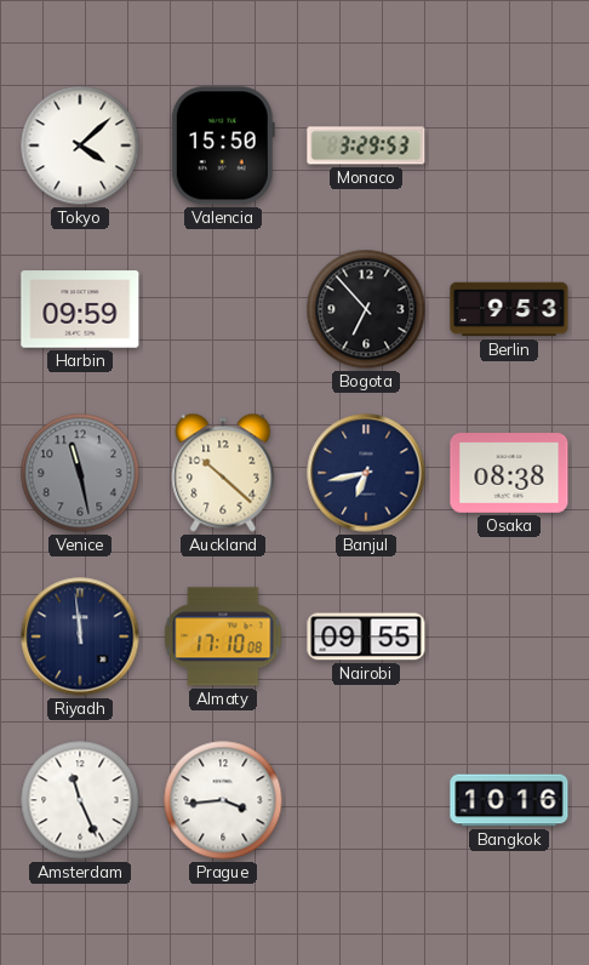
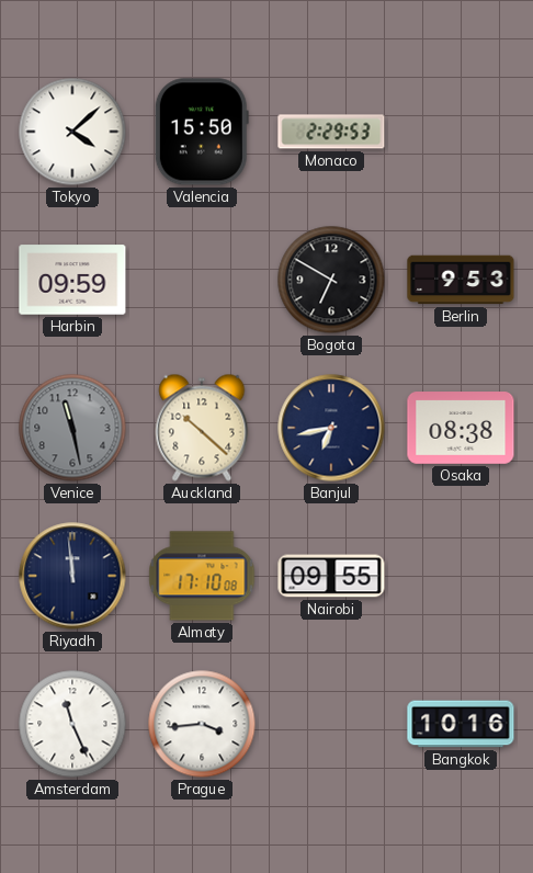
Monaco: 3:29 -> 2:29 (331, 132)
Bogota: 6:53 -> 6:50 (331, 280)
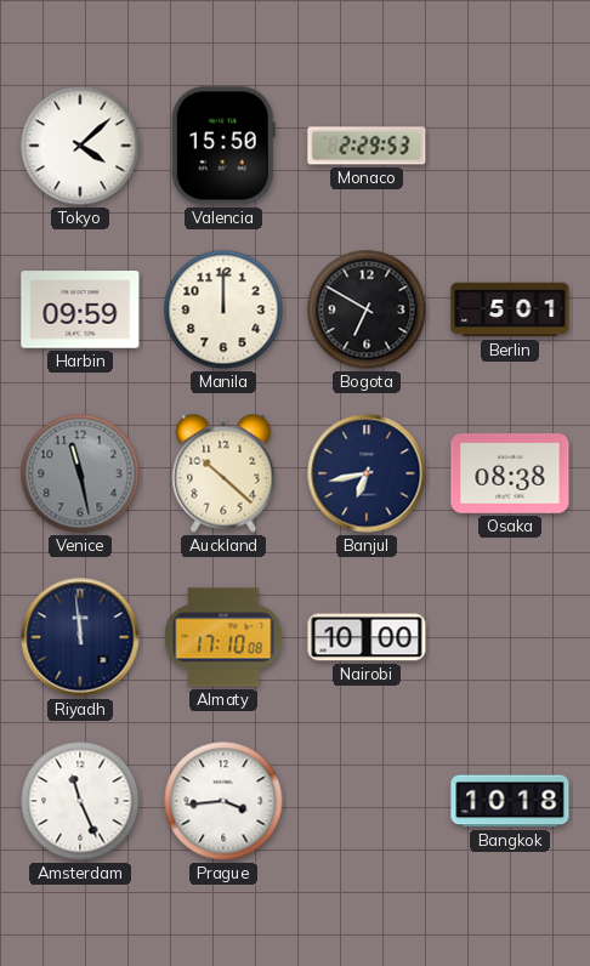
Manila: none -> 12:00 (223, 309)
Berlin: 9:53 -> 5:01 (510, 309)
Nairobi: 09:55 -> 10:00 (367, 637)
Bangkok: 10:16 -> 10:18 (510, 801)
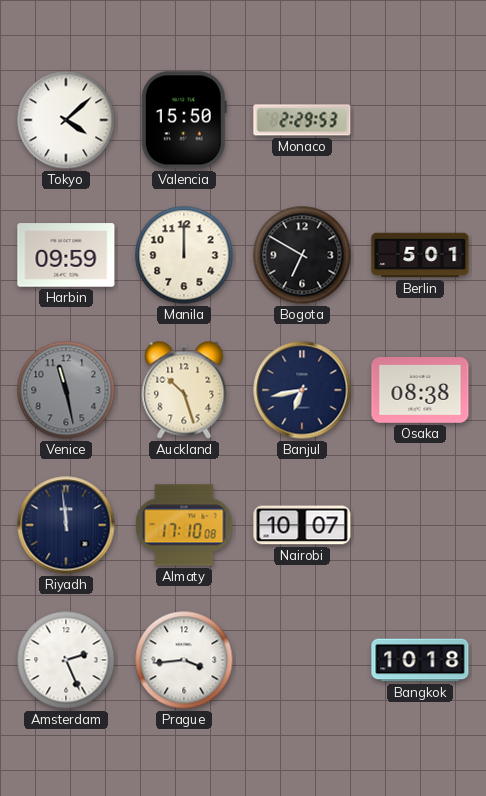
Auckland: 10:22 -> 10:27 (184, 390)
Nairobi: 10:00 -> 10:07 (302, 525)
Amsterdam: 11:26 -> 2:26 (66, 660)
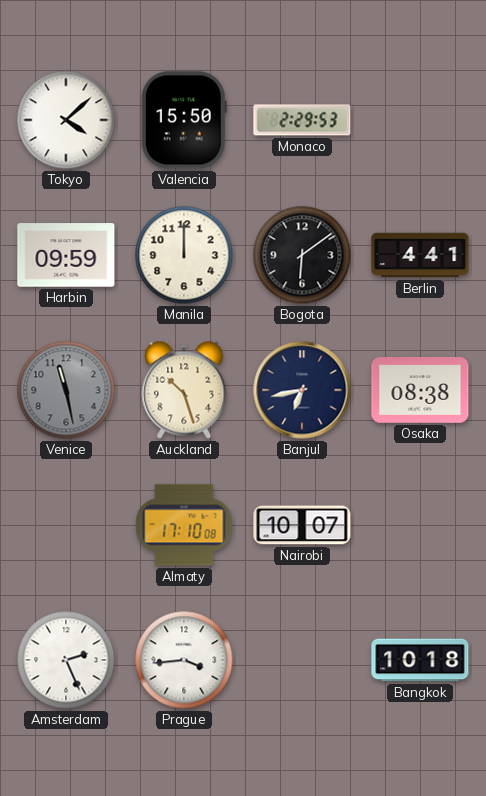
Bogota: 6:50 -> 6:09 (302, 255)
Berlin: 5:01 -> 4:41 (420, 255)
Riyadh: 11:59 -> none (66, 525)
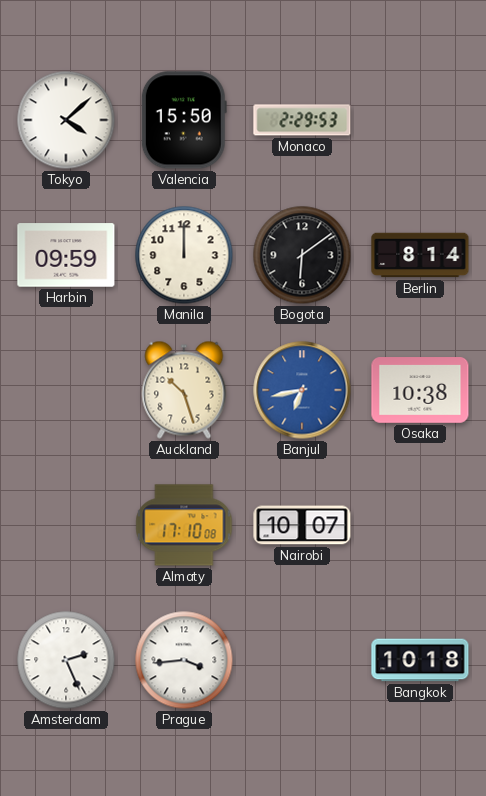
Berlin: 4:41 -> 8:14 (420, 255)
Venice: 11:28 -> none (66, 390)
Banjul dial: navy -> blue (302, 390)
Osaka: 08:38 -> 10:38 (420, 390)
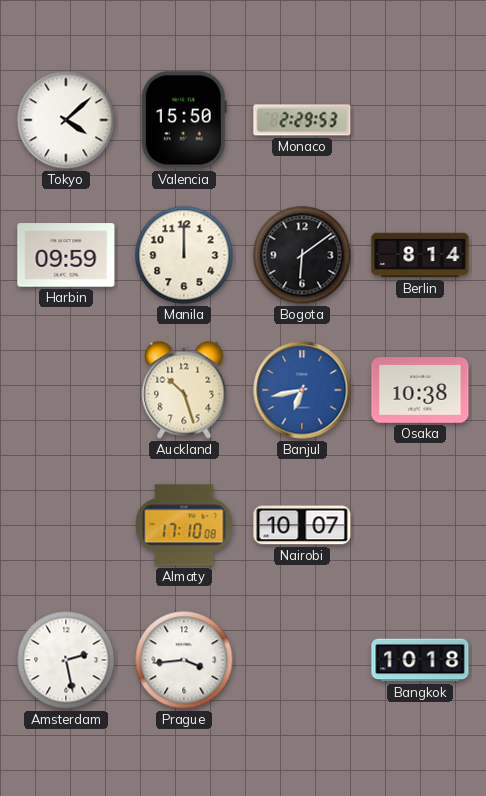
Amsterdam: 2:26 -> 2:28 (66, 660)
